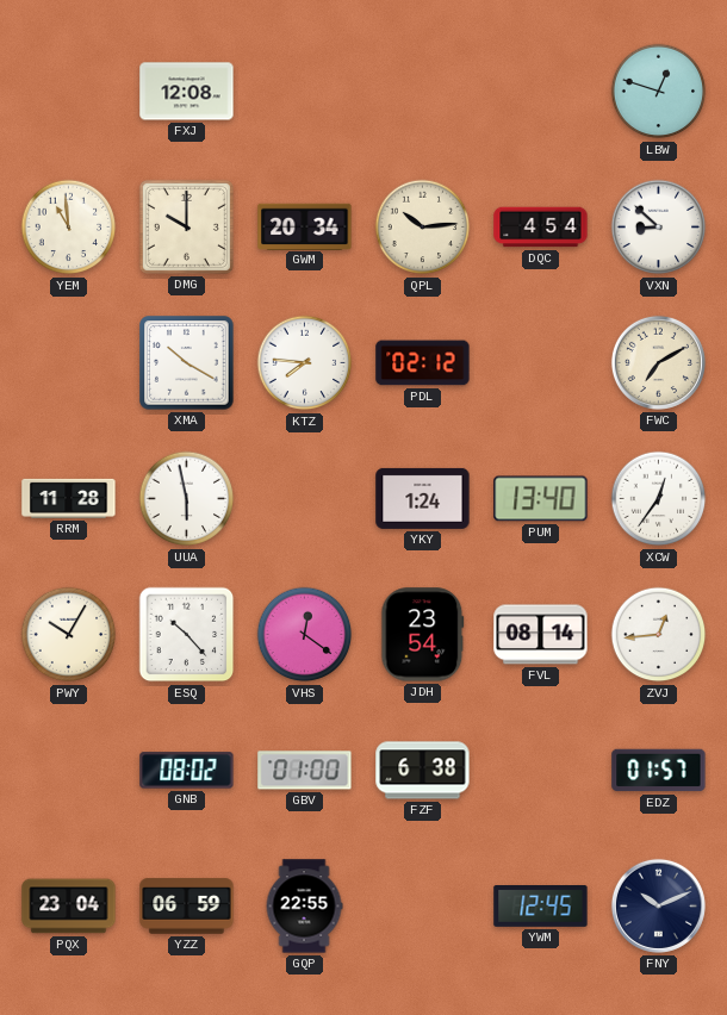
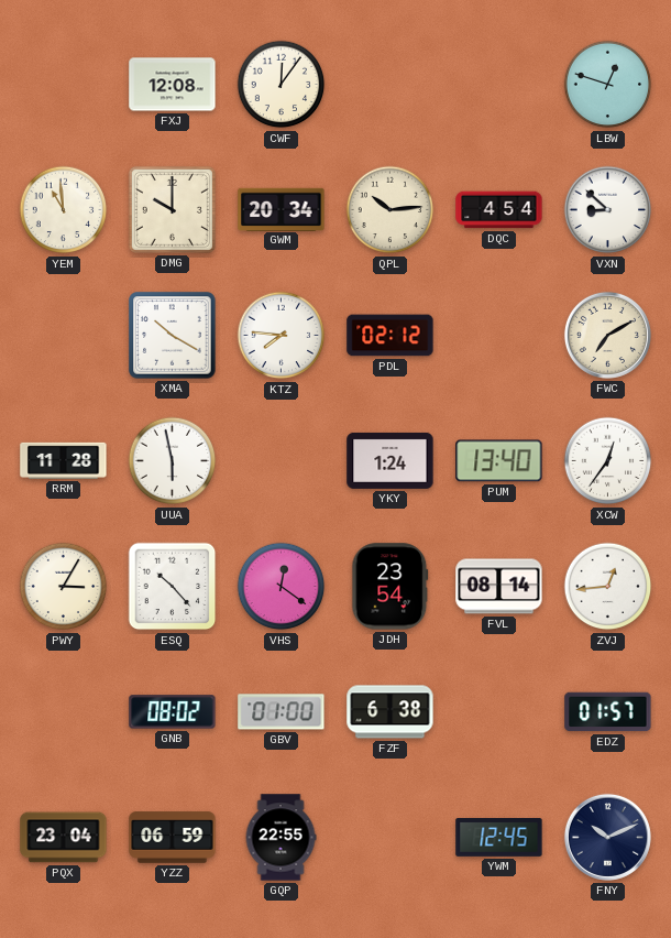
CWF: none -> 12:06 (282, 85)
PWY: 10:05 -> 3:05 (64, 587)
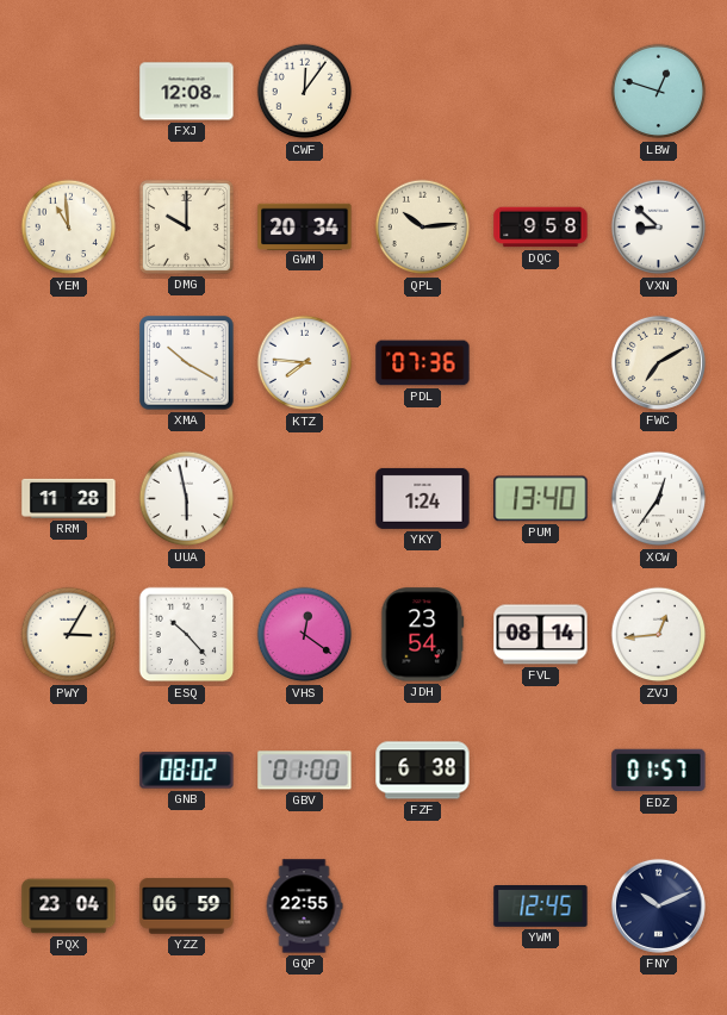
DQC: 4:54 -> 9:58 (541, 228)
PDL: 02:12 -> 07:36 (423, 363)
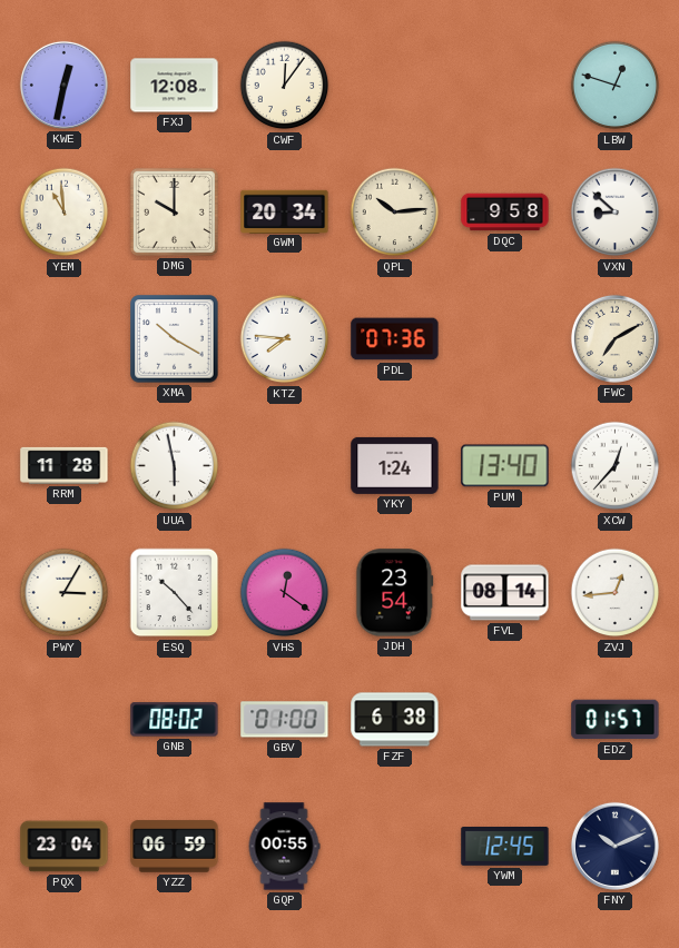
KWE: none -> 12:32 (63, 85)
XCW: 12:36 -> 12:37 (616, 466)
GQP: 22:55 -> 00:55 (284, 847)
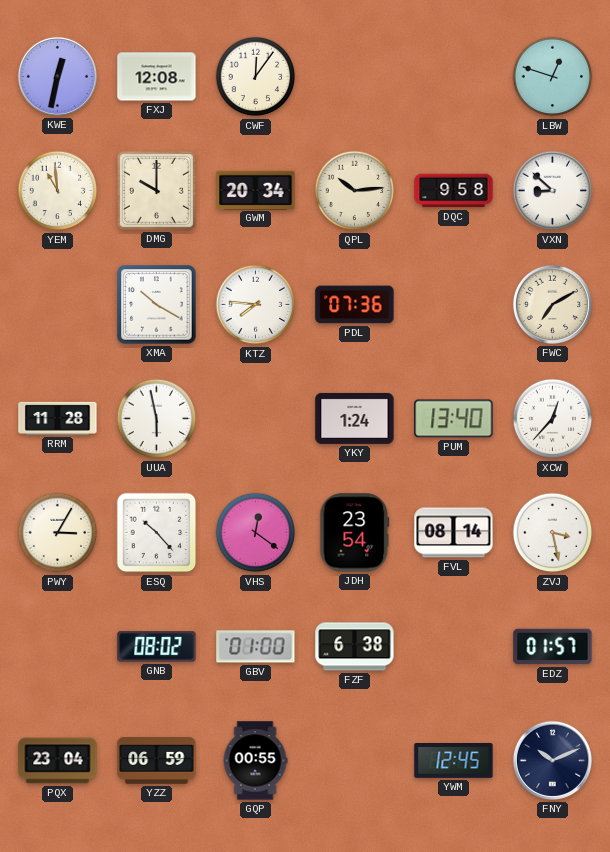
ZVJ: 12:44 -> 3:28 (553, 533)
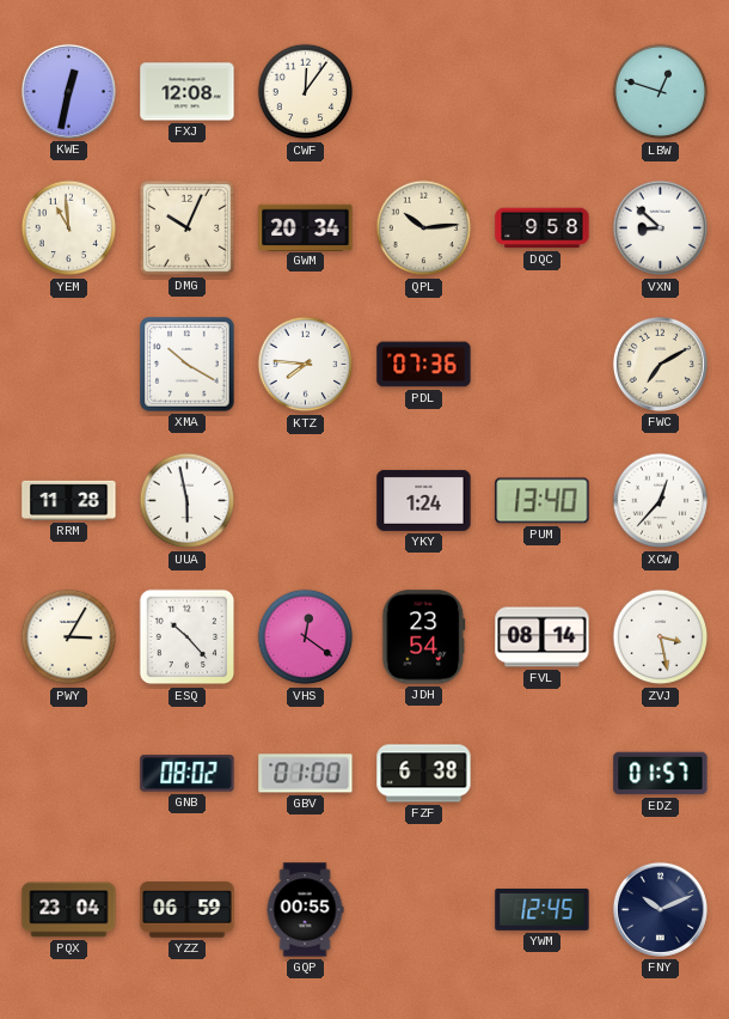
DMG: 10:00 -> 10:04 (186, 227)
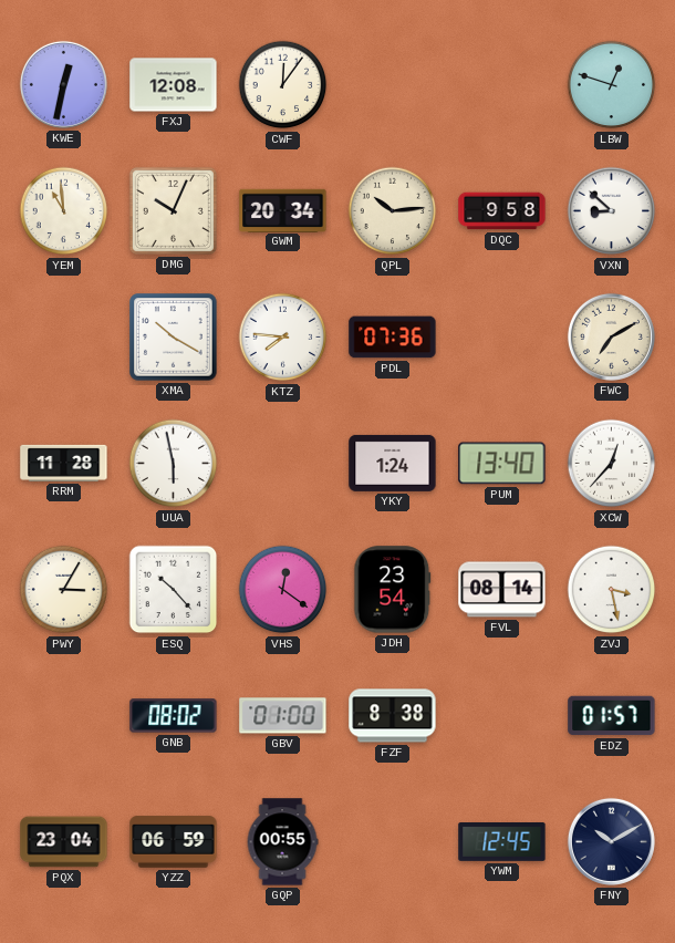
FZF: 6:38 -> 8:38 (393, 716)
FNY: 10:11 -> 10:10 (611, 841)
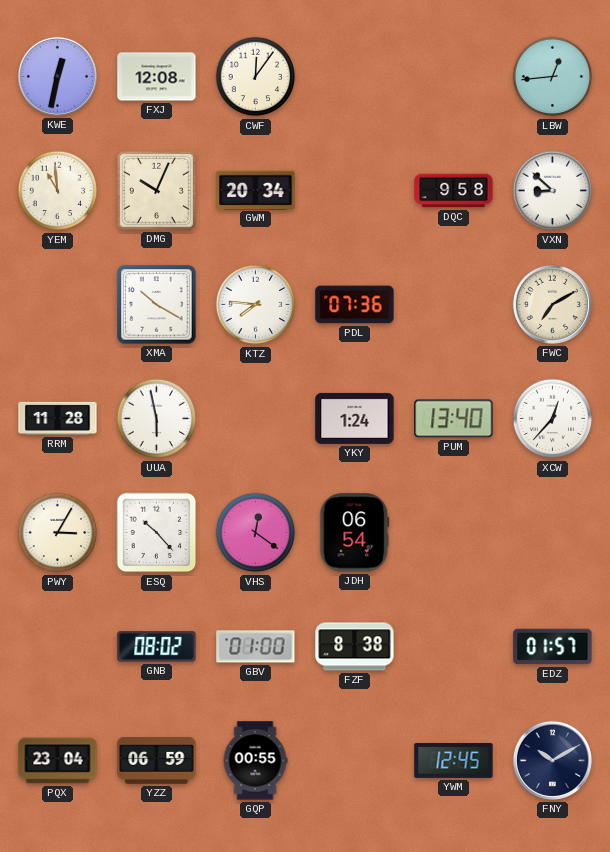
LBW: 12:48 -> 12:44 (553, 77)
QPL: 10:14 -> none (393, 211)
JDH: 23:54 -> 06:54 (355, 533)
FVL: 08:14 -> none (502, 590)
ZVJ: 3:28 -> none (612, 590)
